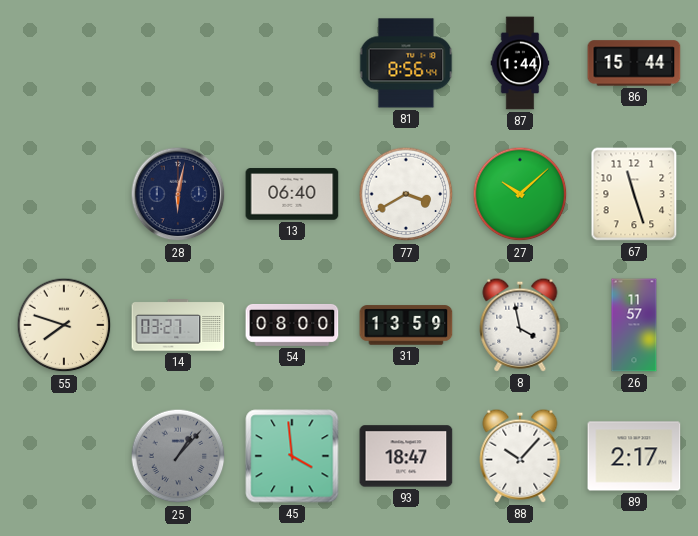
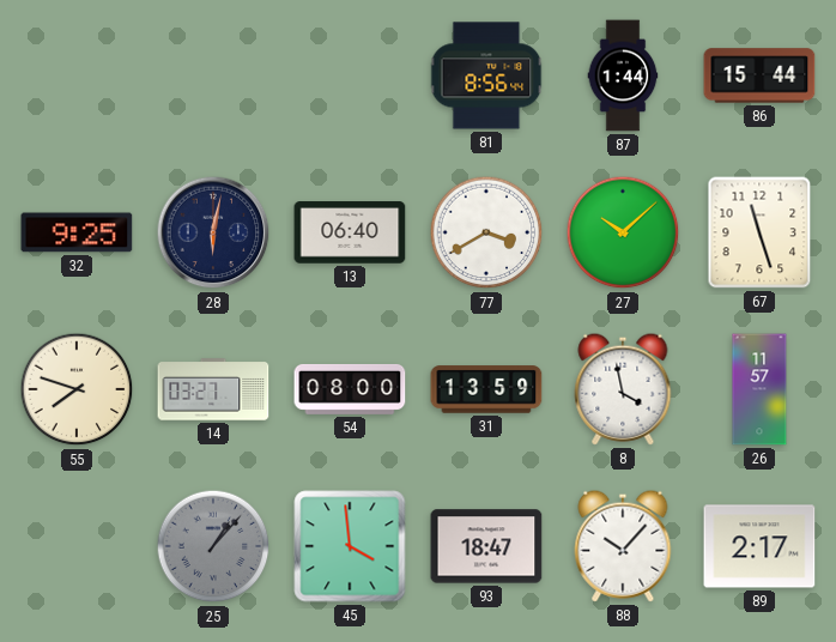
32: none -> 9:25 (77, 232)
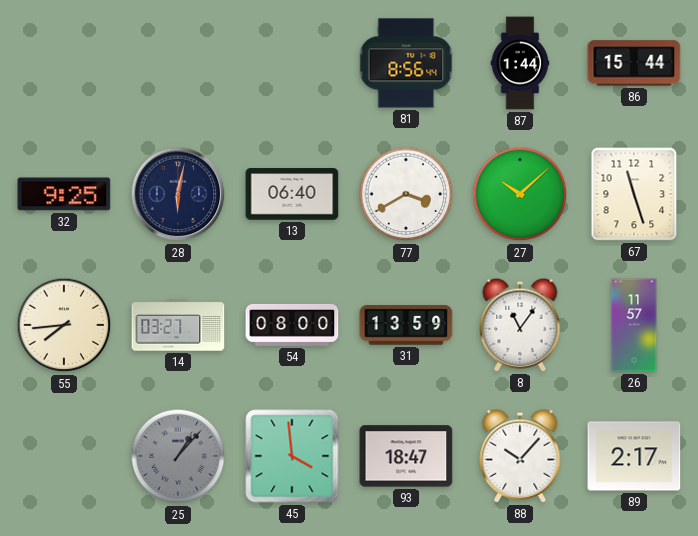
55: 7:48 -> 7:44 (64, 325)
8: 3:58 -> 11:06 (520, 325)
